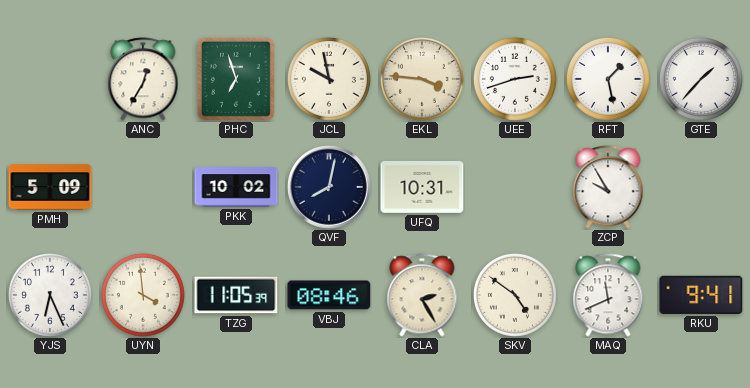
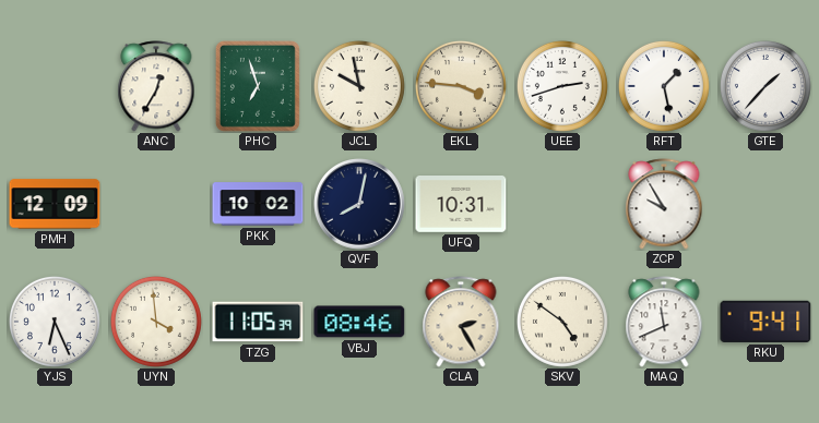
PMH: 5:09 -> 12:09 (55, 204)
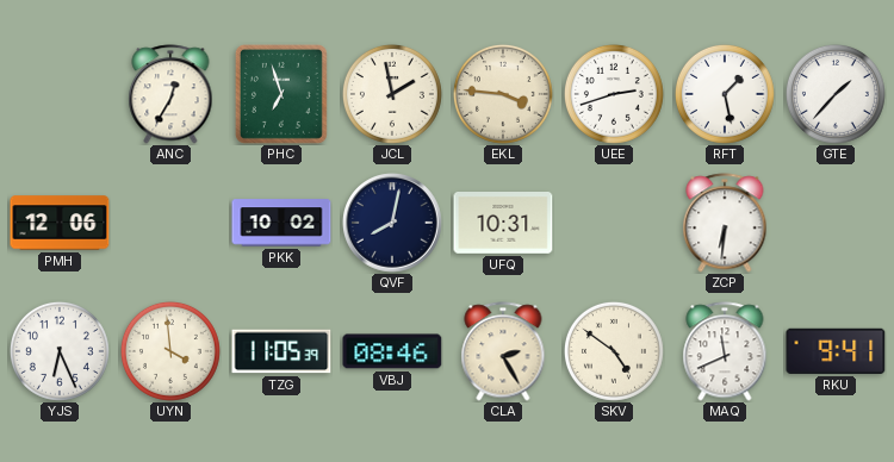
JCL: 9:58 -> 1:58 (392, 94)
PMH: 12:09 -> 12:06 (60, 223)
ZCP: 9:55 -> 6:31 (725, 223)
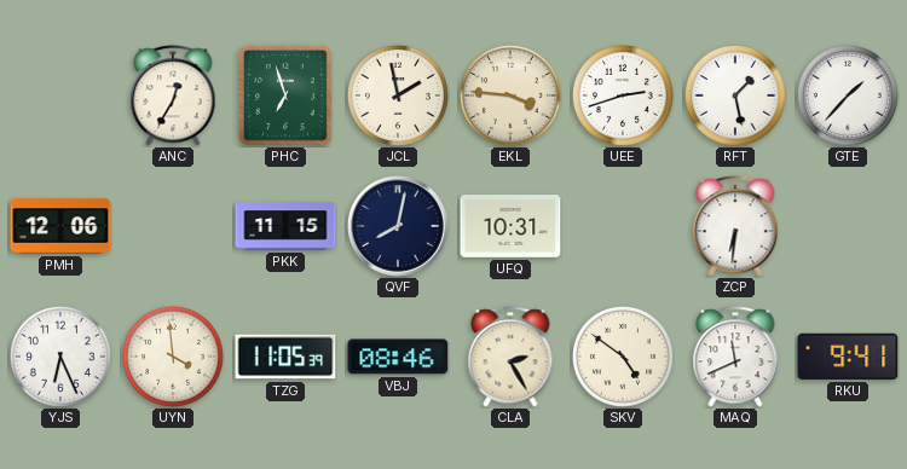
PKK: 10:02 -> 11:15 (285, 226)
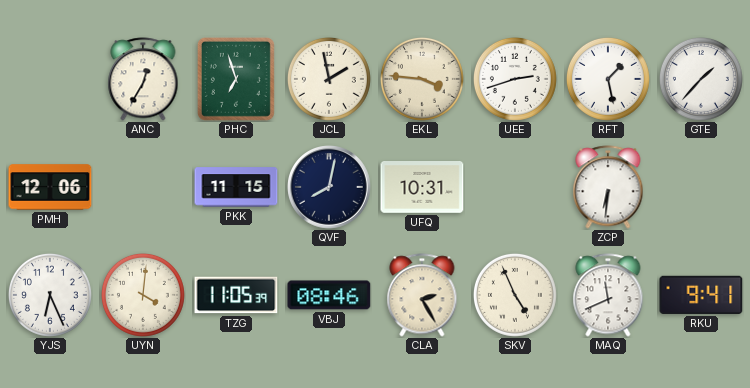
UYN: 3:59 -> 4:01 (143, 295)
SKV: 4:51 -> 4:56 (515, 295)
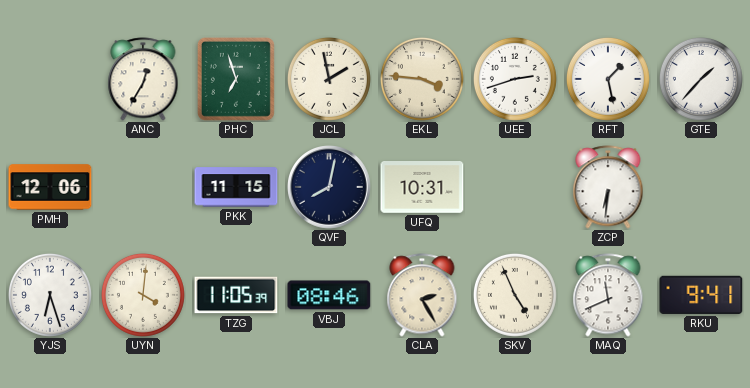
YJS: 6:26 -> 6:27 (50, 295)
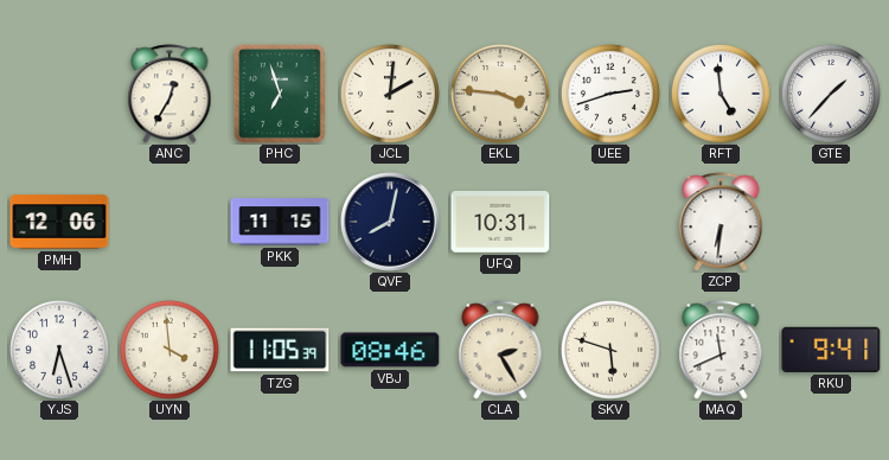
JCL: 1:58 -> 2:01 (390, 94)
RFT: 1:28 -> 4:59 (721, 94)
UYN: 4:01 -> 3:59 (170, 350)
SKV: 4:56 -> 5:48 (610, 350)
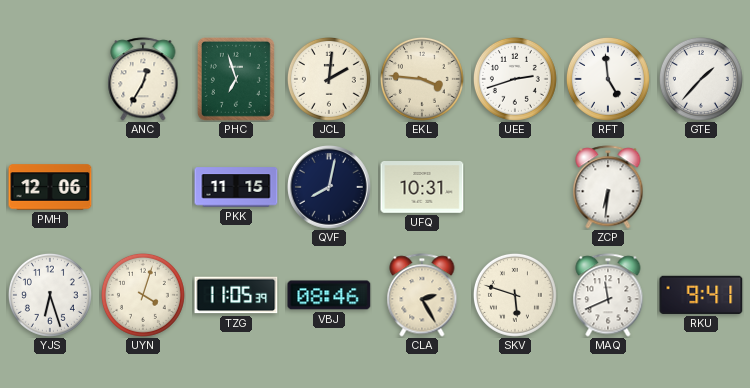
UYN: 3:59 -> 4:03 (143, 295)
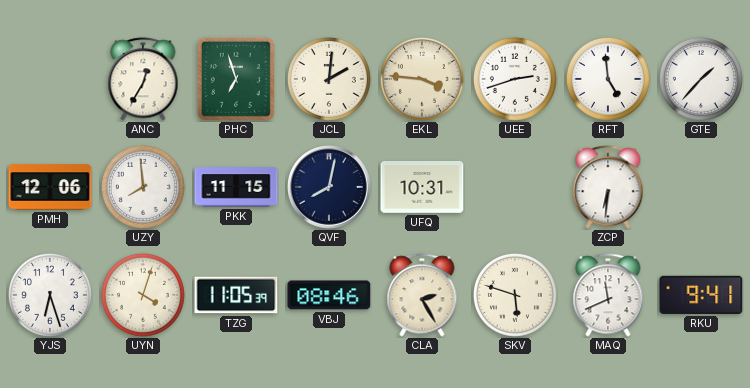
UZY: none -> 7:59 (143, 187)
